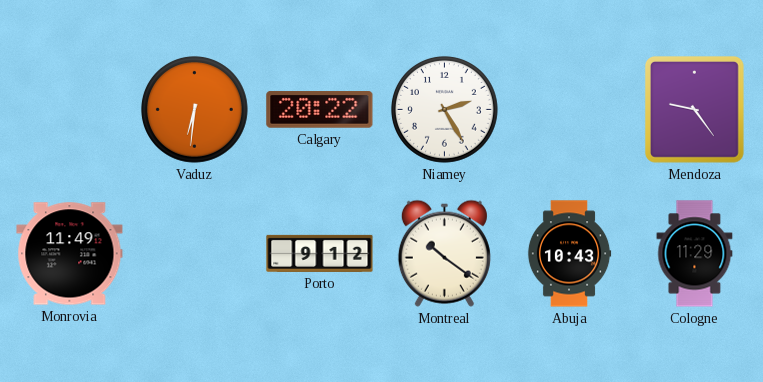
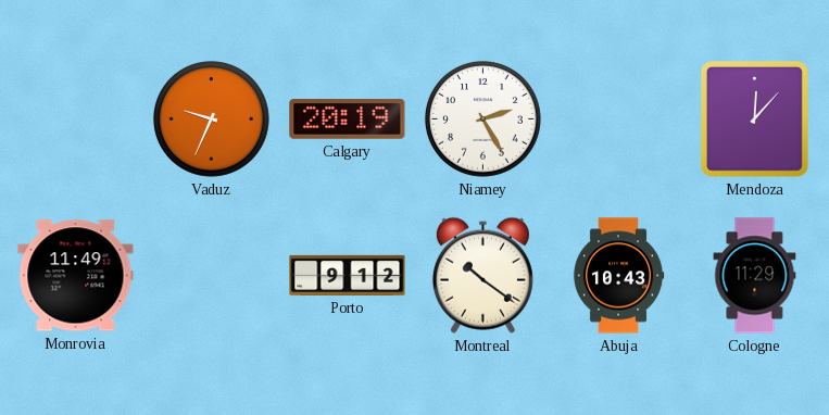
Vaduz: 6:31 -> 9:34 (211, 118)
Calgary: 20:22 -> 20:19 (348, 120)
Mendoza: 9:24 -> 12:07 (754, 120)
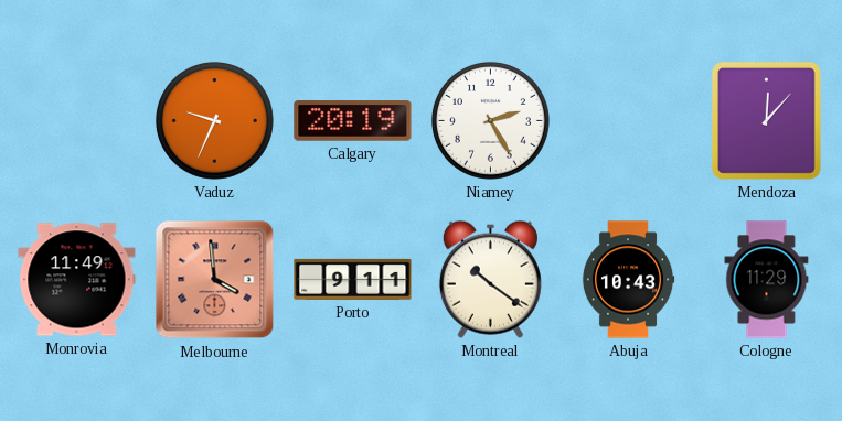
Melbourne: none -> 3:59 (215, 280)
Porto: 9:12 -> 9:11 (353, 279)
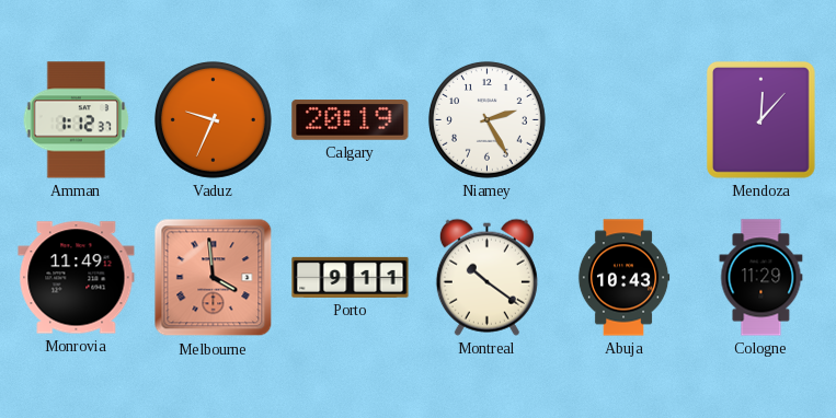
Amman: none -> 1:12 (77, 120)
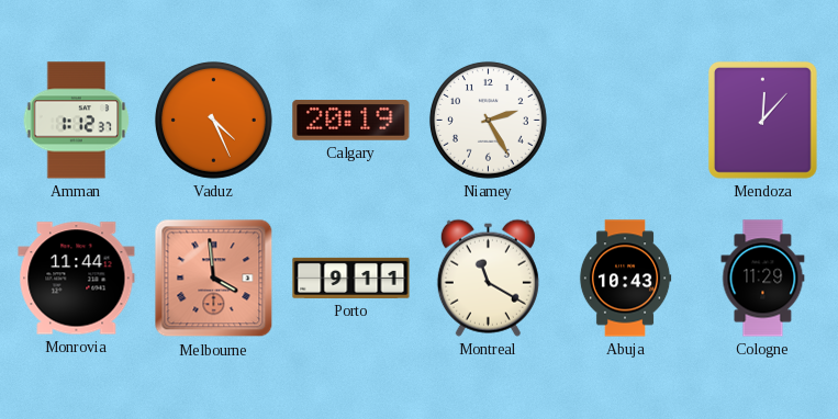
Vaduz: 9:34 -> 4:26 (213, 120)
Monrovia: 11:49 -> 11:44 (77, 279)
Montreal: 10:21 -> 11:20 (488, 278)
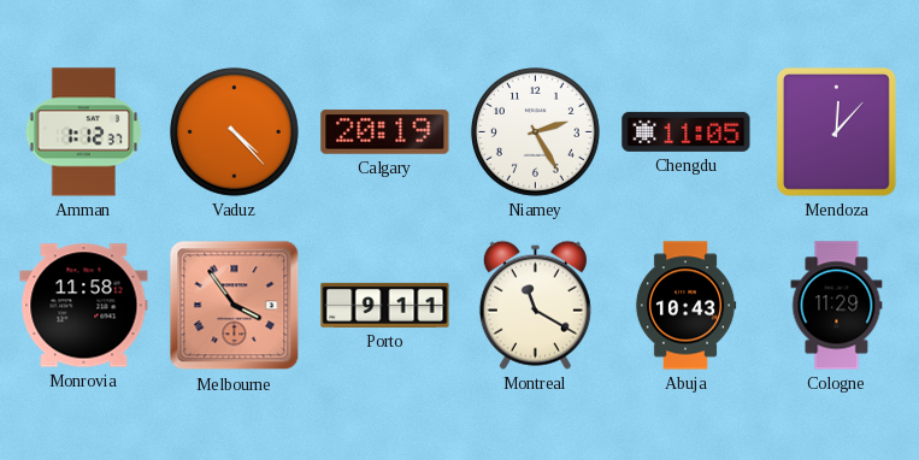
Vaduz: 4:26 -> 4:23 (234, 131)
Chengdu: none -> 11:05 (687, 131)
Monrovia: 11:44 -> 11:58 (84, 306)
Melbourne: 3:59 -> 3:54 (235, 306)
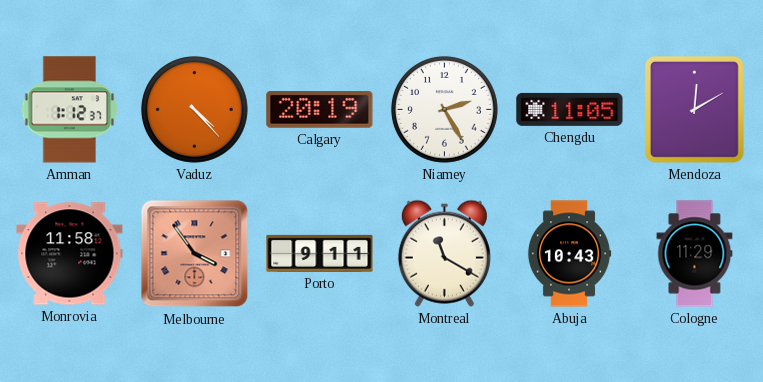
Mendoza: 12:07 -> 12:10 (694, 110)
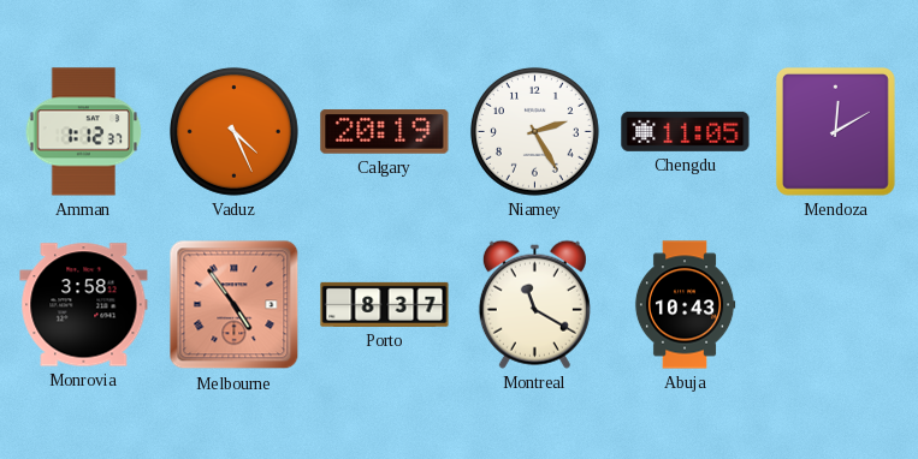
Vaduz: 4:23 -> 4:26 (233, 131)
Monrovia: 11:58 -> 3:58 (84, 305)
Melbourne: 3:54 -> 4:54 (235, 305)
Porto: 9:11 -> 8:37 (385, 304)
Cologne: 11:29 -> none (695, 254)
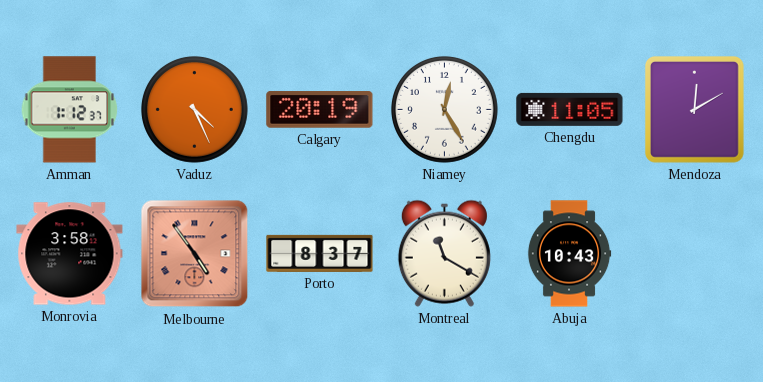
Niamey: 2:25 -> 12:25 (444, 109)
